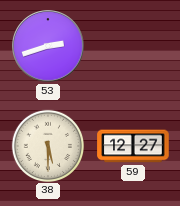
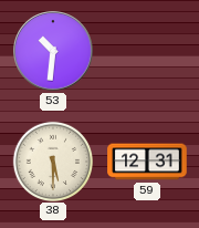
53: 2:42 -> 10:31 (53, 51)
59: 12:27 -> 12:31 (147, 162)
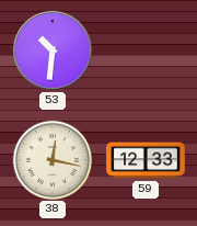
38: 5:30 -> 12:17 (51, 159)
59: 12:31 -> 12:33 (146, 160)
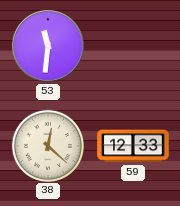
53: 10:31 -> 11:31 (48, 46)
38: 12:17 -> 12:22 (47, 145)
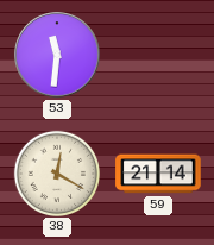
38: 12:22 -> 12:20 (56, 172)
59: 12:33 -> 21:14 (158, 174)
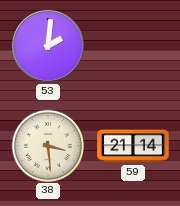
53: 11:31 -> 2:01 (48, 46)
38: 12:20 -> 3:29 (47, 145)
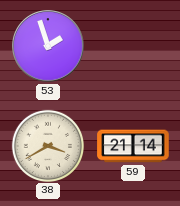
53: 2:01 -> 1:57 (48, 46)
38: 3:29 -> 3:40 (47, 145)
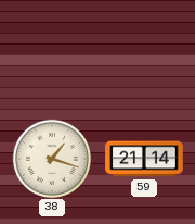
53: 1:57 -> none (48, 46)
38: 3:40 -> 1:18 (51, 158)
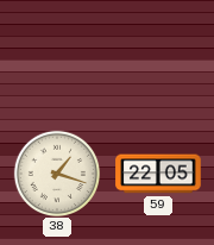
59: 21:14 -> 22:05 (158, 174)
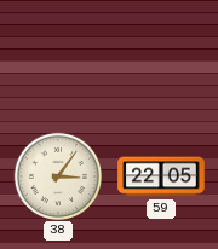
38: 1:18 -> 3:06 (57, 175)
